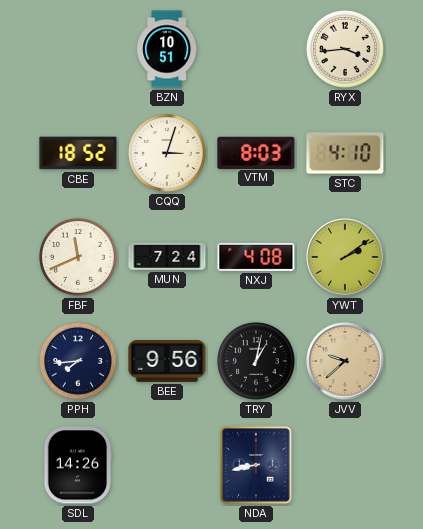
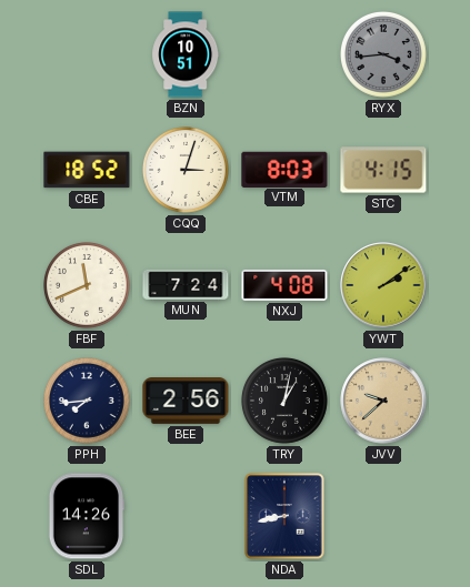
RYX dial: cream -> grey (384, 55)
STC: 4:10 -> 4:15 (383, 170)
BEE: 9:56 -> 2:56 (186, 402)
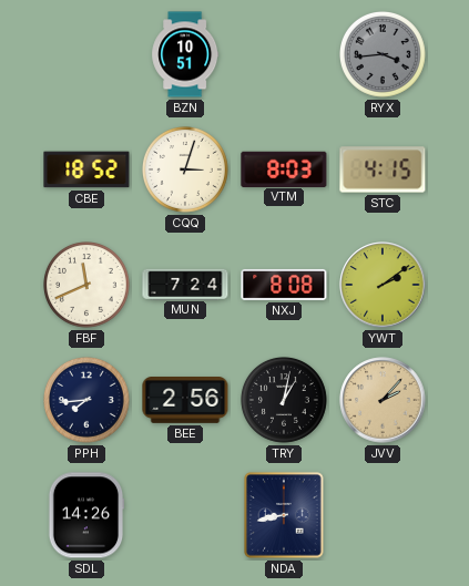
NXJ: 4:08 -> 8:08 (284, 285)
JVV: 9:38 -> 2:07 (383, 400)
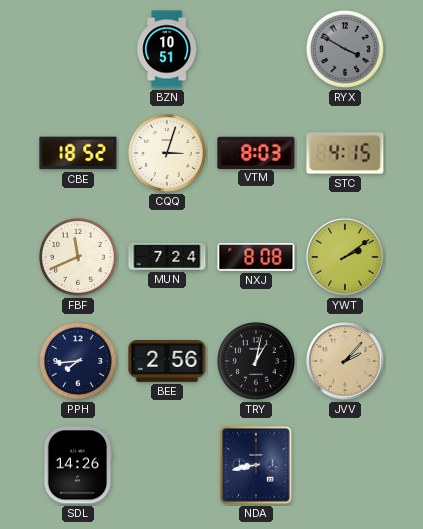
RYX: 3:44 -> 3:50 (346, 50)
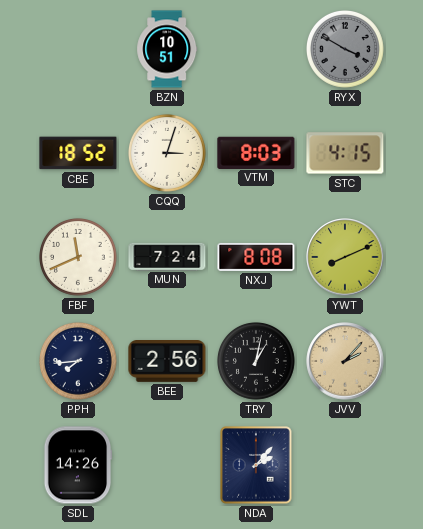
YWT: 2:09 -> 8:11 (345, 257)
NDA: 8:43 -> 2:07 (256, 465)
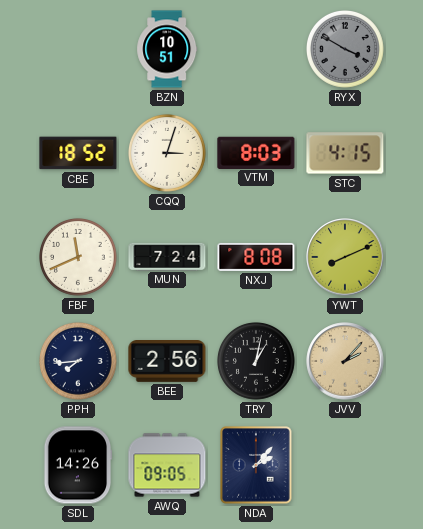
AWQ: none -> 09:05 (167, 465)
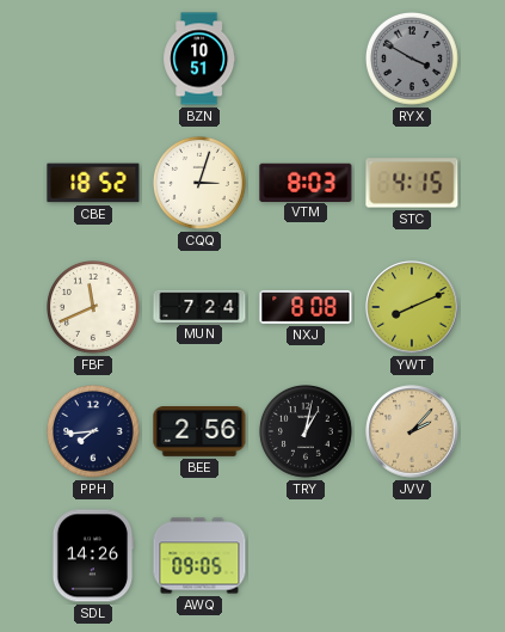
NDA: 2:07 -> none (256, 465)
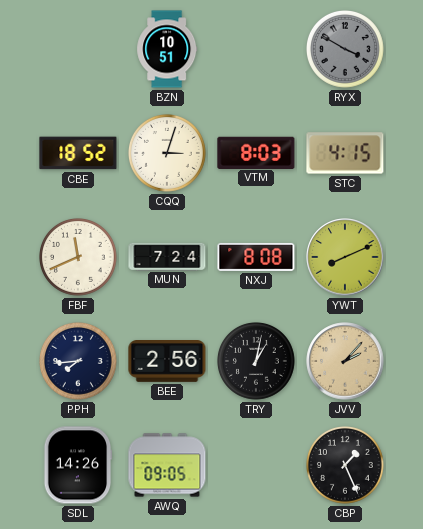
CBP: none -> 1:26 (346, 466)
